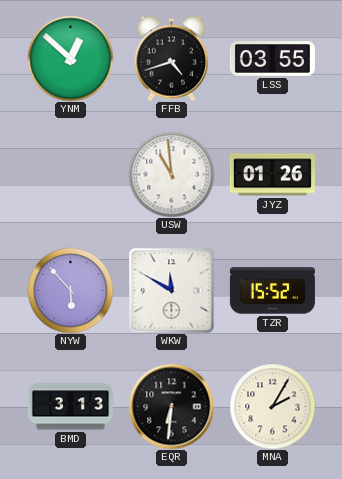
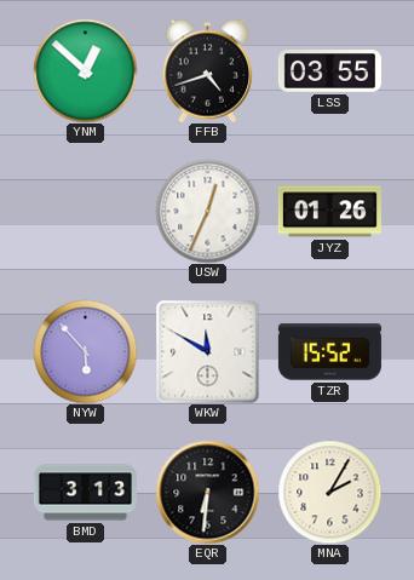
USW: 10:59 -> 12:34 (207, 211)
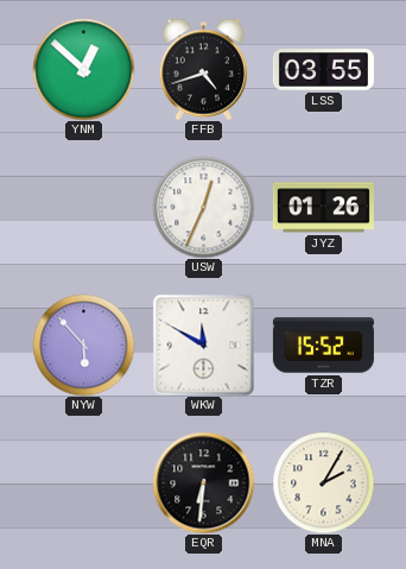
BMD: 3:13 -> none (85, 493)
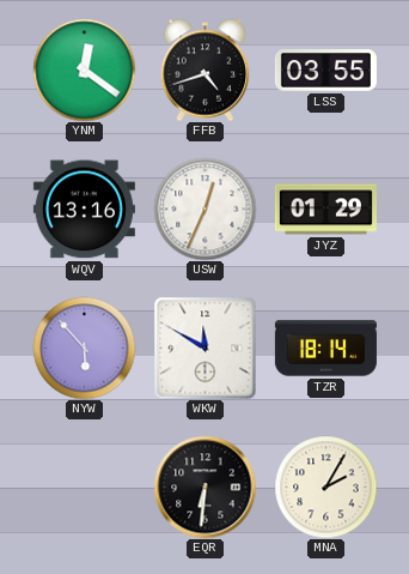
YNM: 12:52 -> 12:21 (84, 70)
WQV: none -> 13:16 (84, 210)
JYZ: 01:26 -> 01:29 (325, 210)
TZR: 15:52 -> 18:14 (325, 349)
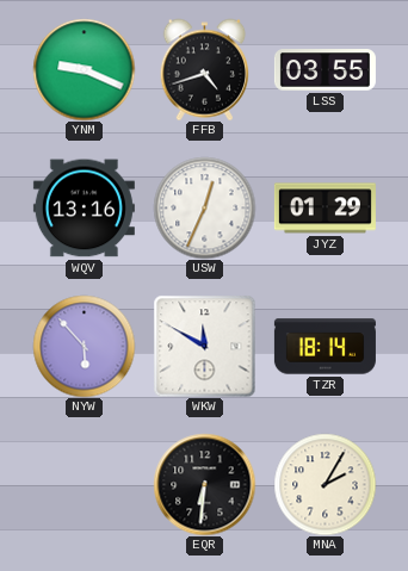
YNM: 12:21 -> 9:19 (84, 69)
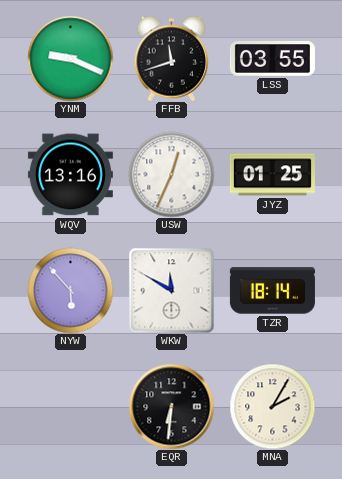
FFB: 4:42 -> 11:42 (171, 58)
JYZ: 01:29 -> 01:25 (272, 175)
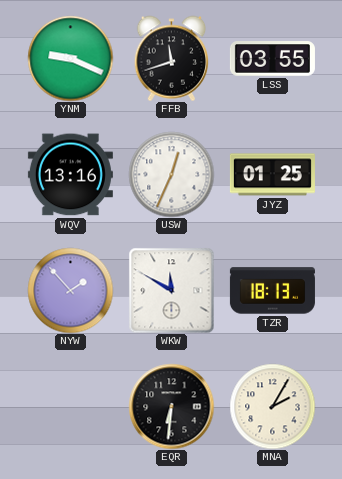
NYW: 5:53 -> 1:53 (70, 290)
TZR: 18:14 -> 18:13 (272, 291)
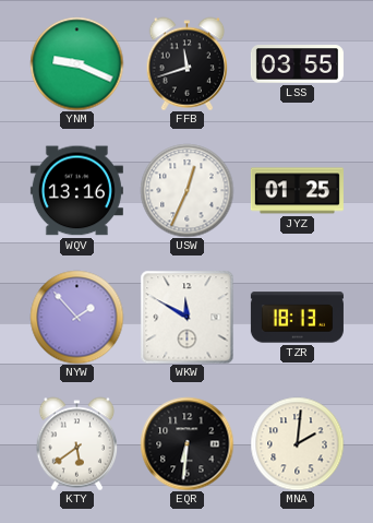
KTY: none -> 5:39 (76, 443)
MNA: 2:05 -> 2:01 (297, 443)
